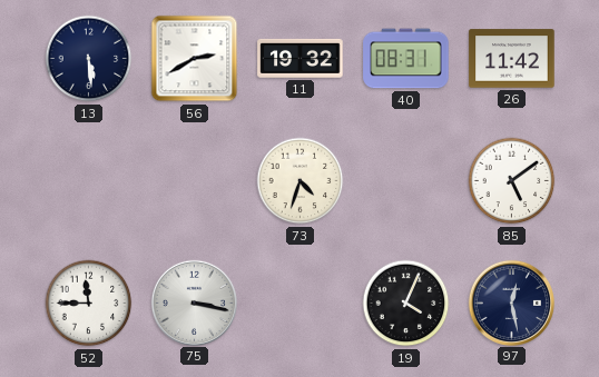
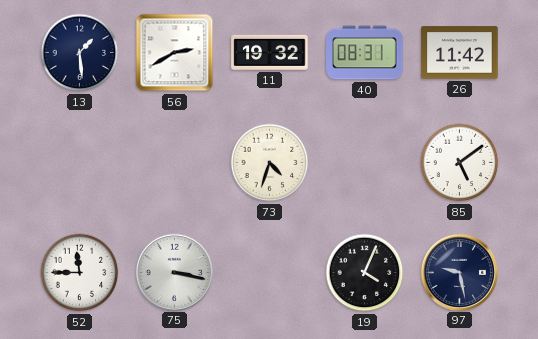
13: 5:29 -> 1:29 (80, 53)
97: 12:28 -> 9:28 (459, 272)
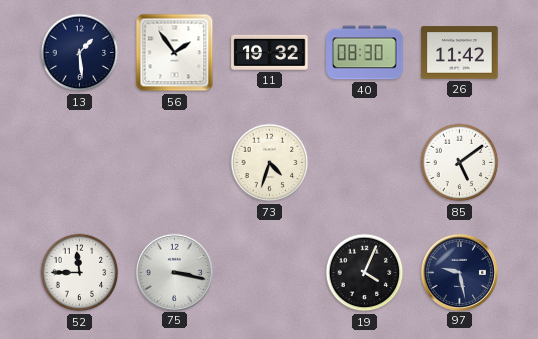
56: 2:40 -> 1:54 (175, 53)
40: 08:31 -> 08:30 (365, 53)
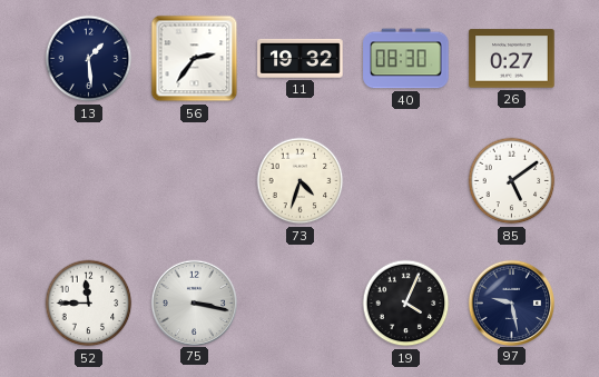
56: 1:54 -> 2:36 (195, 59)
26: 11:42 -> 0:27 (512, 59)
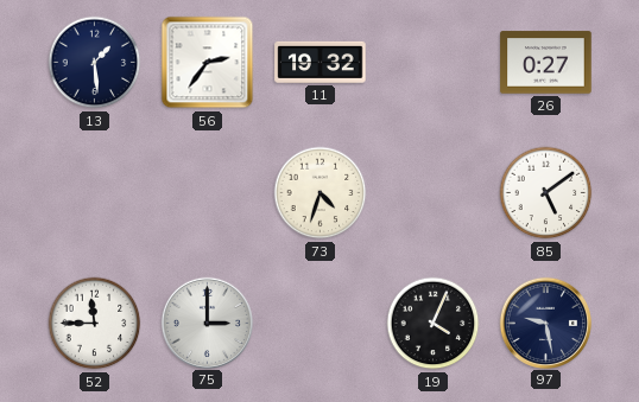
40: 08:30 -> none (406, 59)
75: 3:17 -> 3:00 (207, 323)
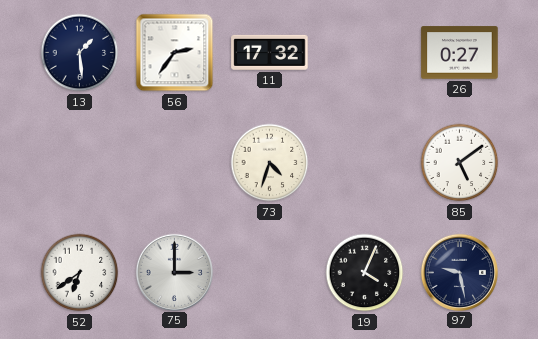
11: 19:32 -> 17:32 (270, 52)
52: 11:45 -> 6:39 (80, 273)
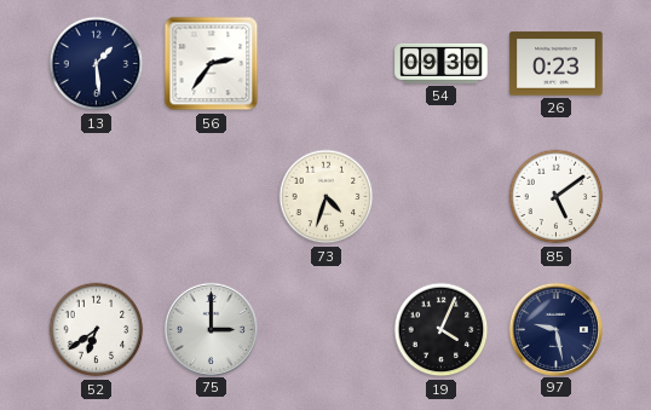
11: 17:32 -> none (270, 52)
54: none -> 09:30 (442, 63)
26: 0:27 -> 0:23 (557, 64)
